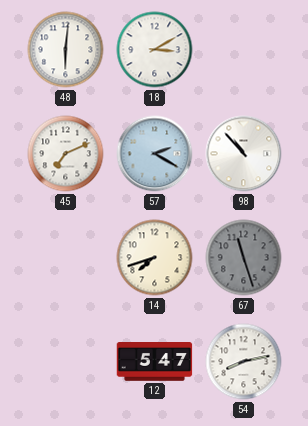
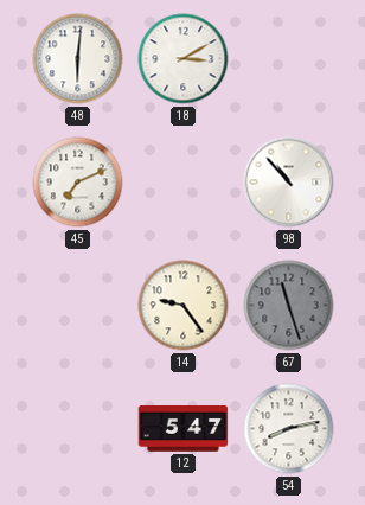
57: 2:20 -> none (155, 154)
14: 7:42 -> 9:24 (184, 306)
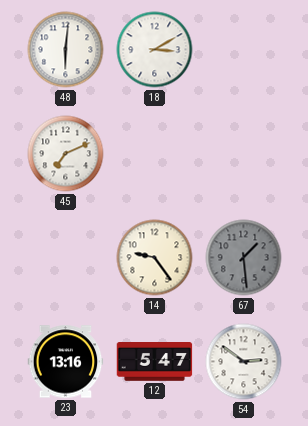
98: 10:53 -> none (289, 183)
67: 11:27 -> 1:29 (244, 258)
23: none -> 13:16 (66, 362)
54: 8:13 -> 2:51 (244, 362)
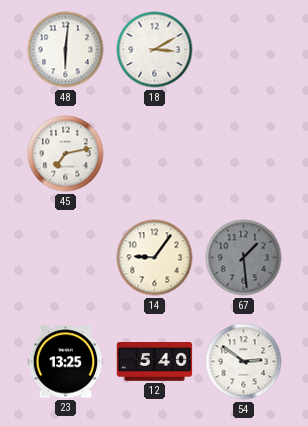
45: 7:11 -> 7:13 (66, 154)
14: 9:24 -> 9:06 (155, 258)
23: 13:16 -> 13:25 (66, 362)
12: 5:47 -> 5:40 (155, 362)
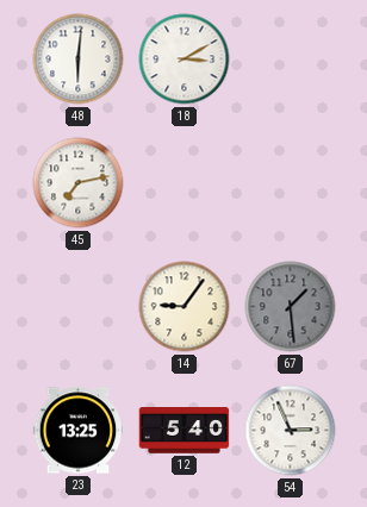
54: 2:51 -> 2:56 (291, 431)
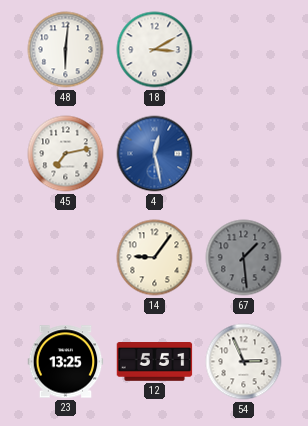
4: none -> 12:28 (155, 154)
12: 5:40 -> 5:51 (155, 362)
